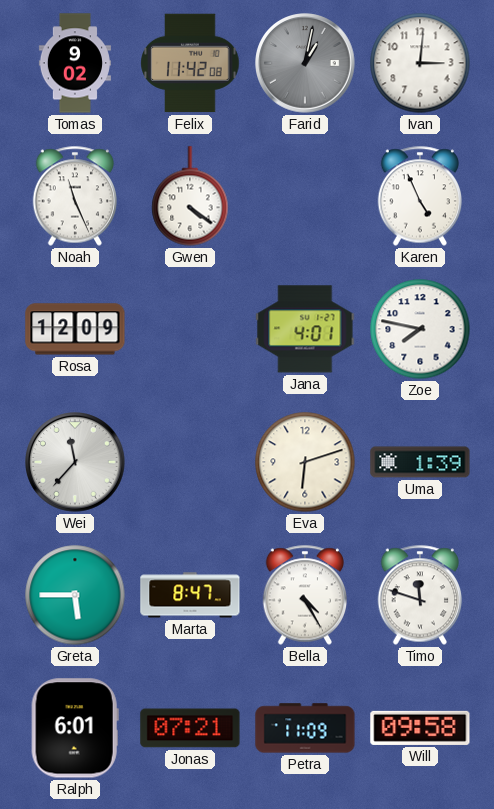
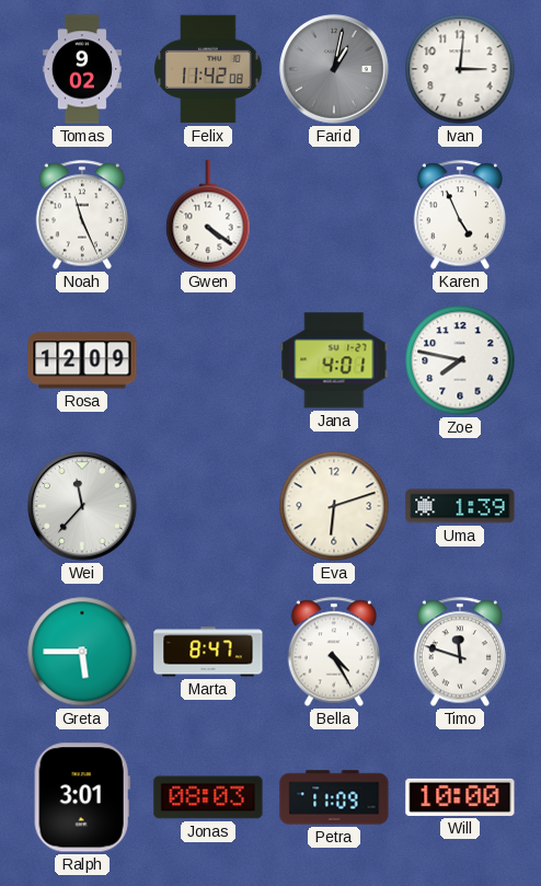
Ralph: 6:01 -> 3:01 (82, 797)
Jonas: 07:21 -> 08:03 (208, 797)
Will: 09:58 -> 10:00 (460, 797)
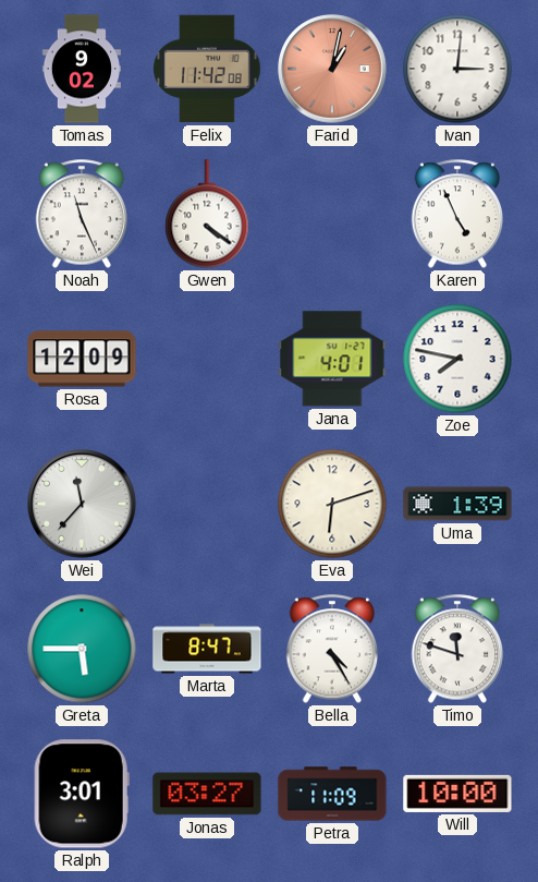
Farid dial: grey -> salmon (332, 69)
Jonas: 08:03 -> 03:27 (207, 794)
